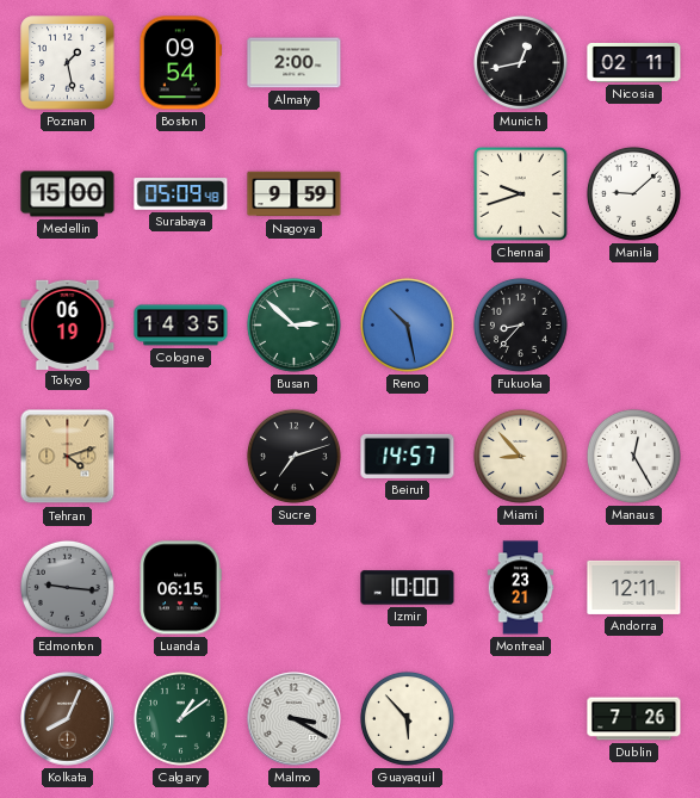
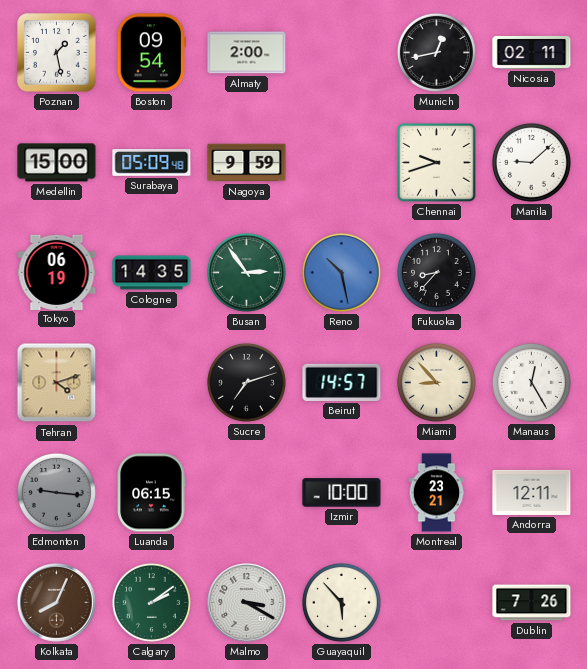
Busan: 2:52 -> 2:54 (246, 272)
Calgary: 1:09 -> 2:09 (151, 602)
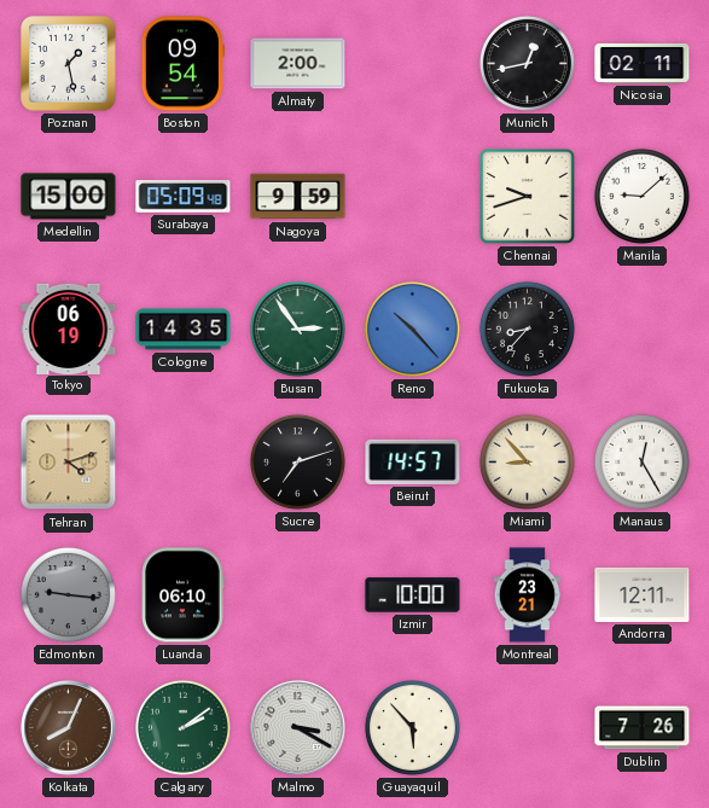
Reno: 10:28 -> 10:23 (412, 329)
Luanda: 06:15 -> 06:10 (182, 595)
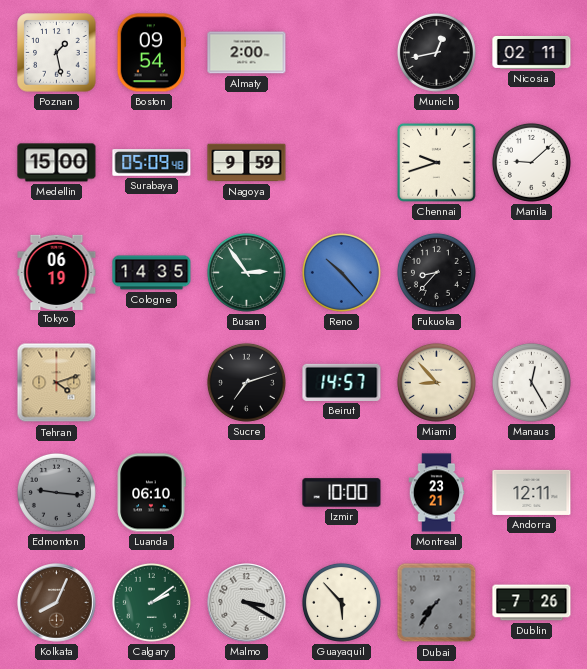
Dubai: none -> 7:36 (437, 603)
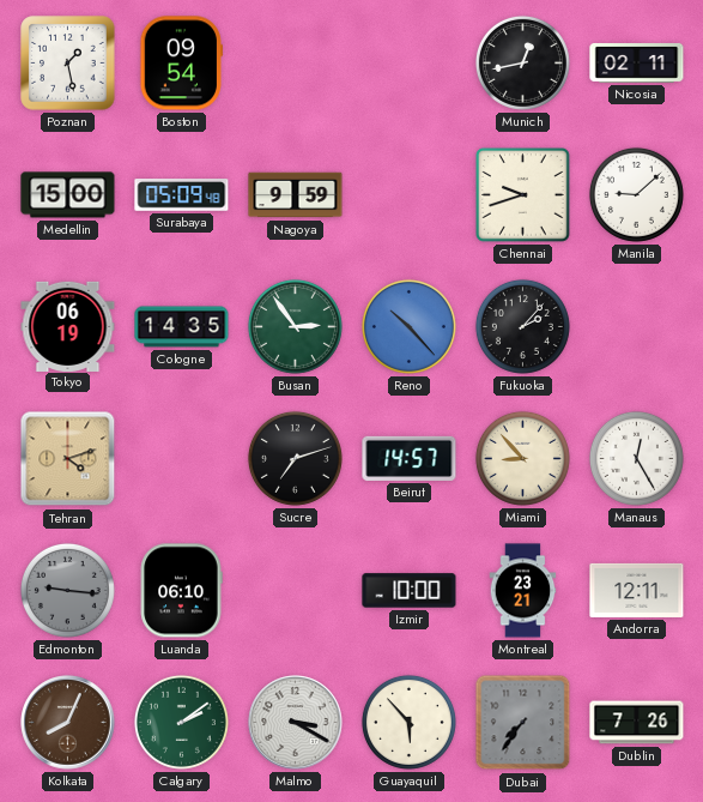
Almaty: 2:00 -> none (247, 53)
Fukuoka: 8:37 -> 2:07 (522, 326)
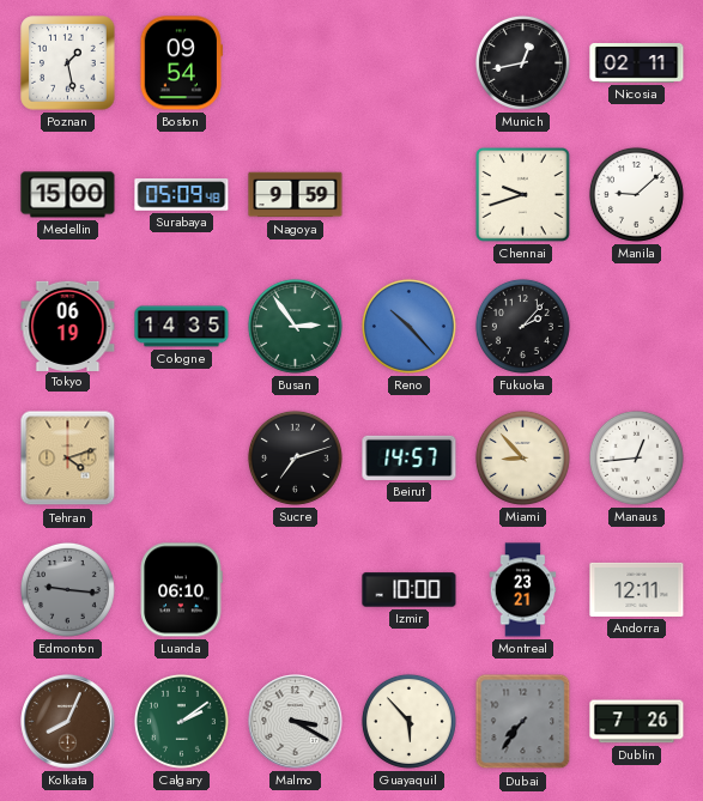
Manaus: 12:25 -> 12:44 (636, 457)
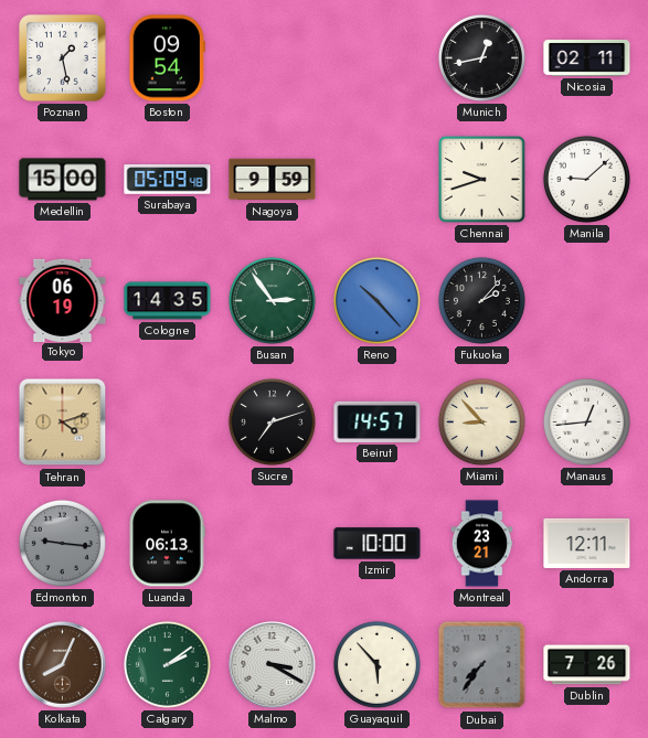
Luanda: 06:10 -> 06:13 (167, 544)
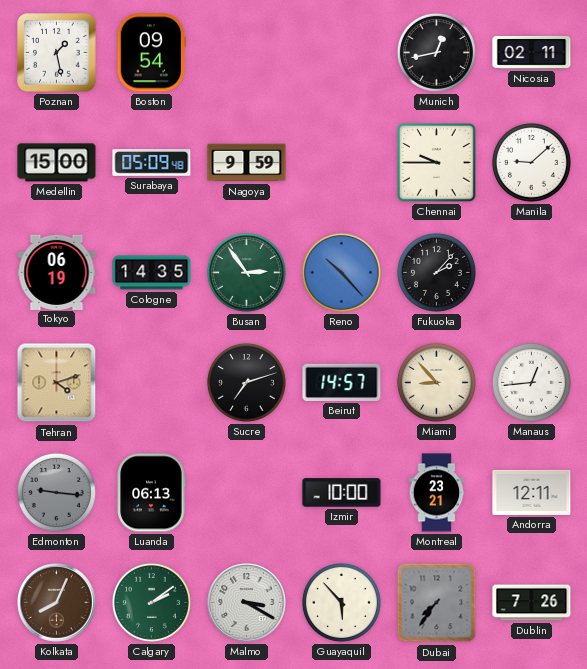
Chennai: 9:42 -> 9:45 (437, 163)
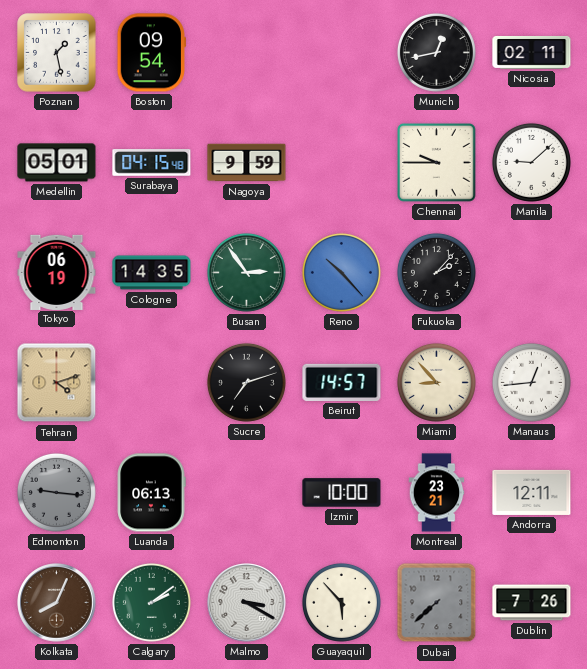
Medellin: 15:00 -> 05:01 (57, 163)
Surabaya: 05:09 -> 04:15 (152, 163)
Dubai: 7:36 -> 7:38 (437, 603)
